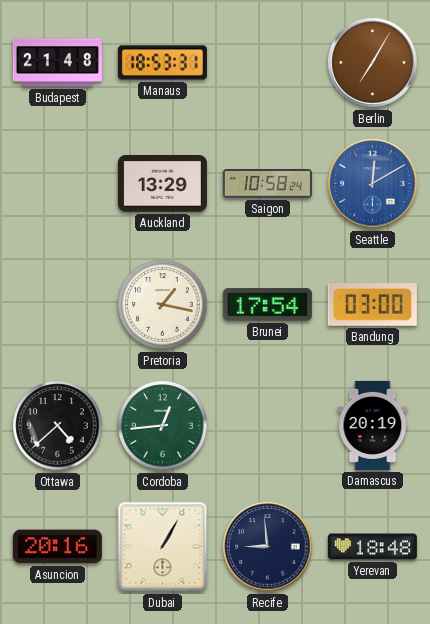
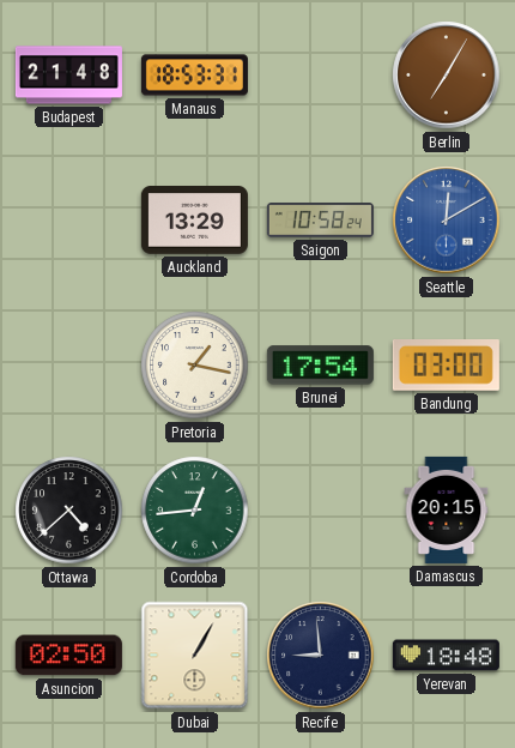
Damascus: 20:19 -> 20:15 (447, 509)
Asuncion: 20:16 -> 02:50 (68, 656)
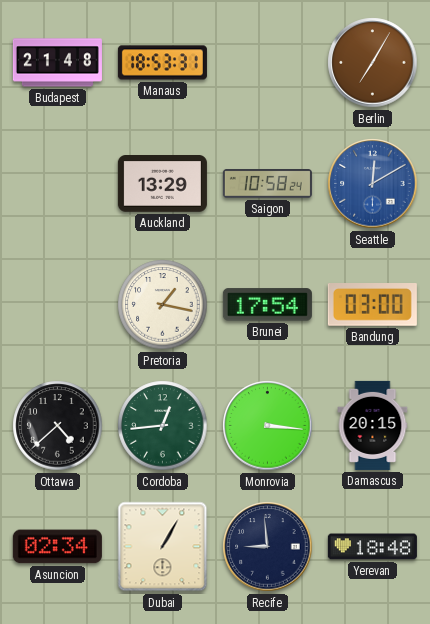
Monrovia: none -> 3:16 (268, 426)
Asuncion: 02:50 -> 02:34 (57, 547)
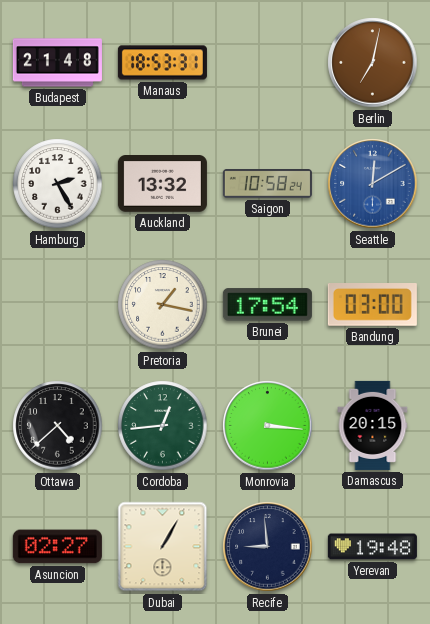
Berlin: 7:05 -> 7:02 (373, 63)
Hamburg: none -> 2:25 (58, 184)
Auckland: 13:29 -> 13:32 (162, 184)
Asuncion: 02:34 -> 02:27 (57, 547)
Yerevan: 18:48 -> 19:48 (372, 547)
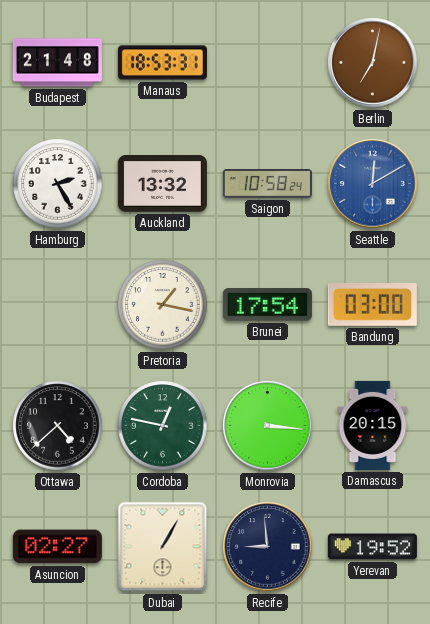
Cordoba: 12:44 -> 12:47 (163, 426)
Yerevan: 19:48 -> 19:52 (372, 547)
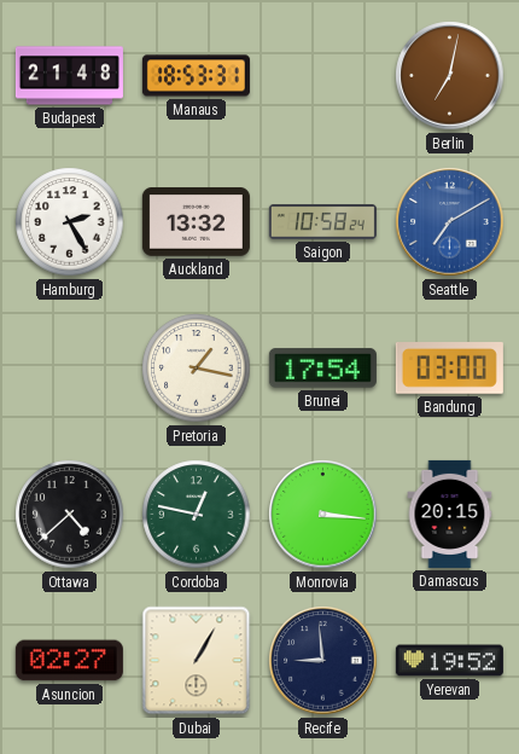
Seattle: 12:10 -> 7:10 (450, 222)
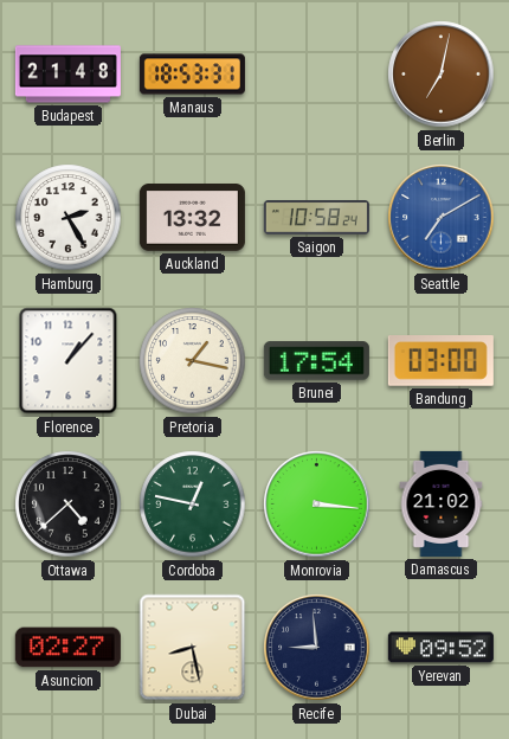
Florence: none -> 1:07 (69, 361)
Damascus: 20:15 -> 21:02 (442, 503)
Dubai: 1:05 -> 8:28 (193, 648)
Yerevan: 19:52 -> 09:52 (440, 648)
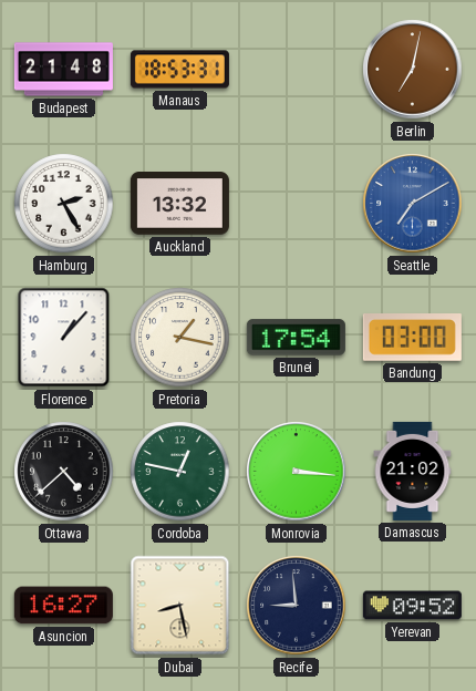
Saigon: 10:58 -> none (316, 218)
Asuncion: 02:27 -> 16:27 (63, 606)
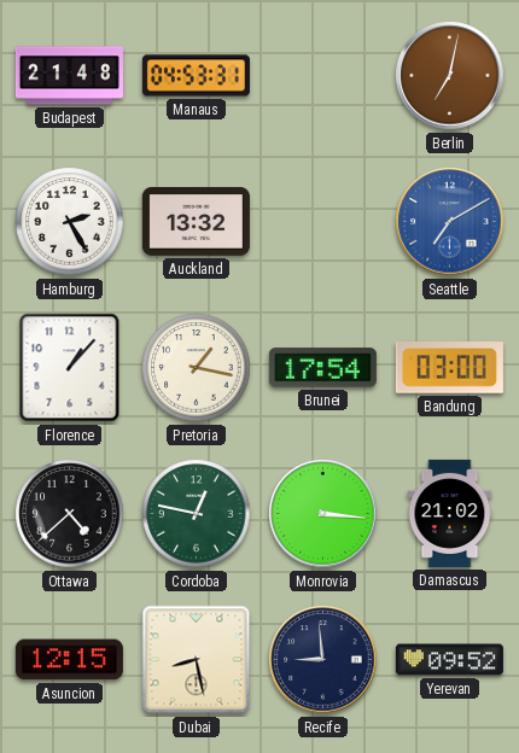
Manaus: 18:53 -> 04:53 (196, 76)
Asuncion: 16:27 -> 12:15 (69, 660)
